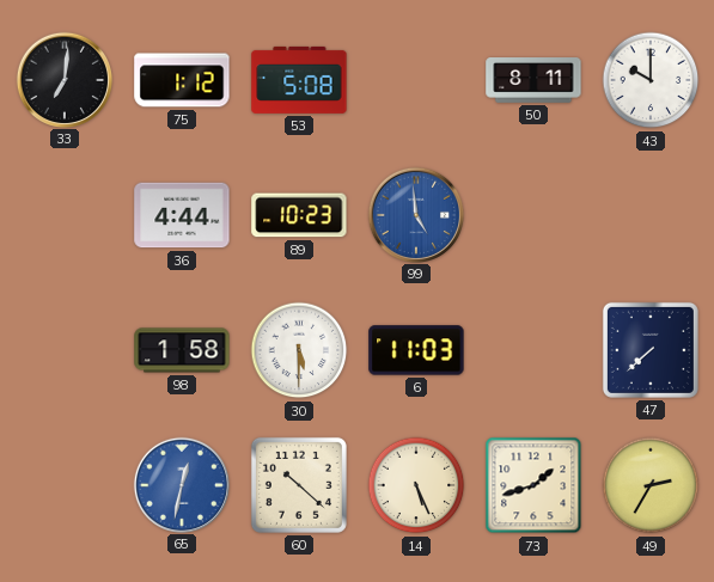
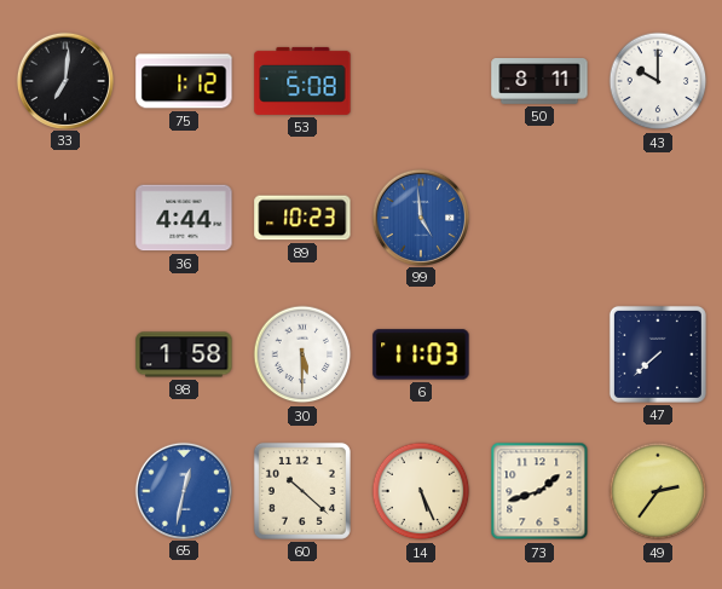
49: 2:35 -> 2:36 (658, 491)
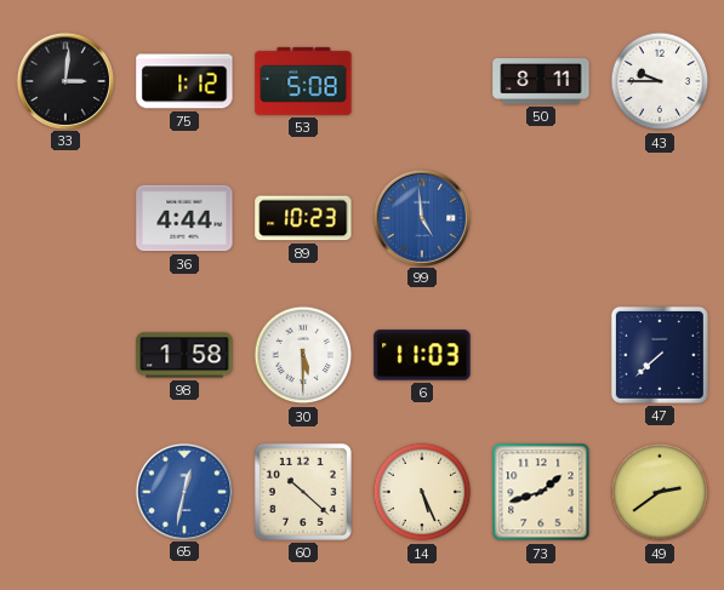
33: 7:01 -> 3:01 (64, 80)
43: 10:00 -> 9:45 (660, 81)
49: 2:36 -> 2:39 (660, 492)
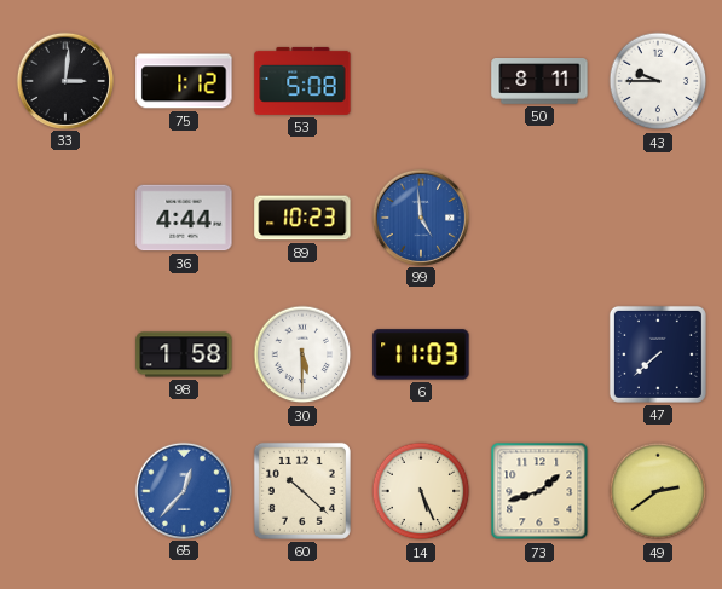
65: 12:32 -> 12:37 (183, 490)
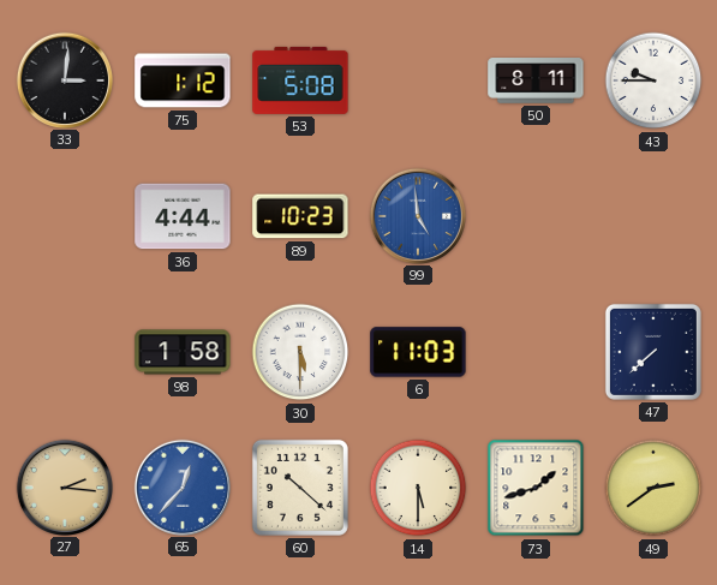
27: none -> 2:16 (64, 486)
14: 5:26 -> 5:30 (418, 488)
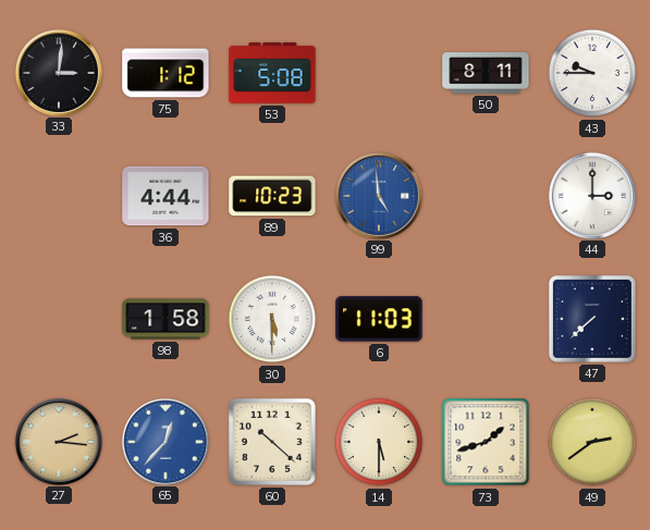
44: none -> 3:00 (591, 195)
